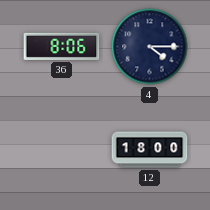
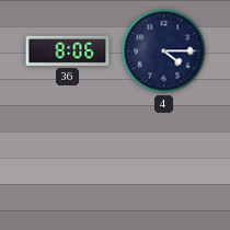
12: 18:00 -> none (150, 150)
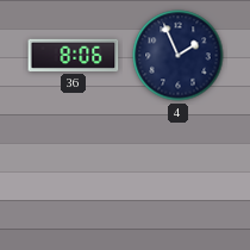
4: 4:15 -> 1:56 (179, 56)
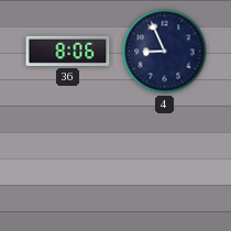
4: 1:56 -> 8:56 (165, 52)
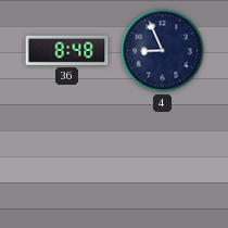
36: 8:06 -> 8:48 (67, 50)
